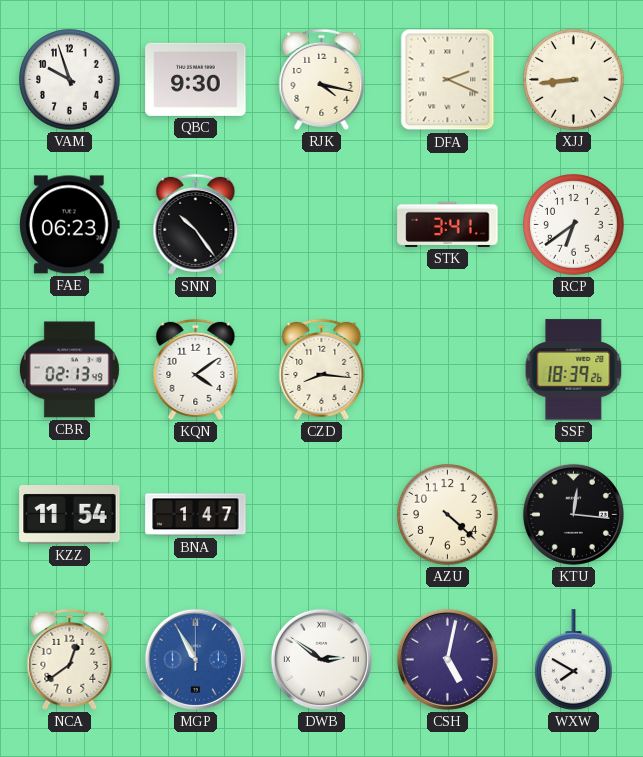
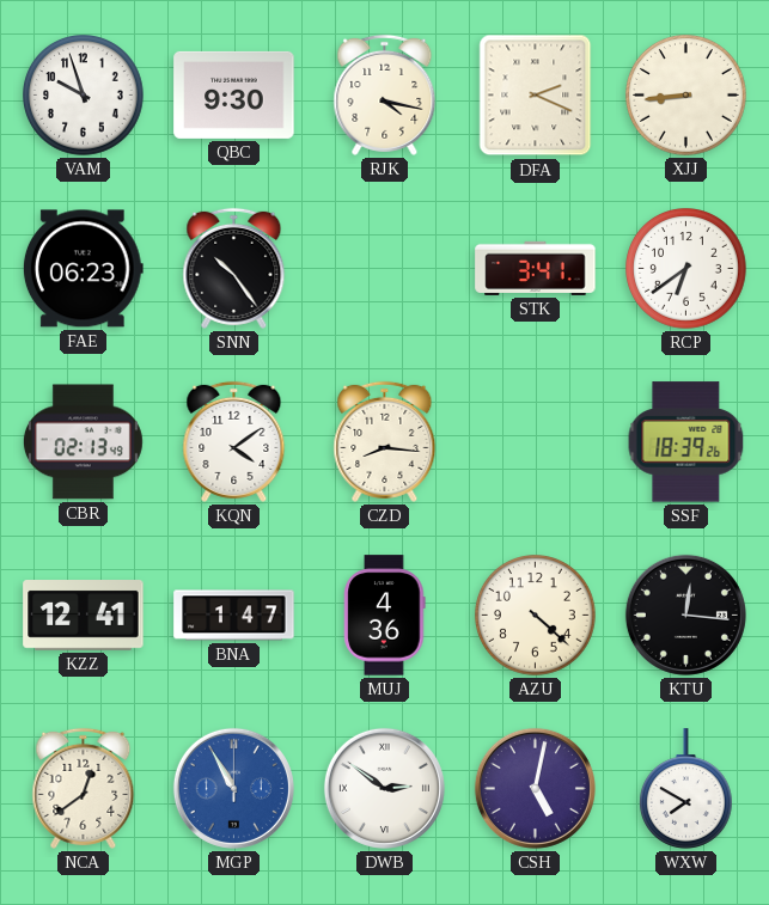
KZZ: 11:54 -> 12:41 (84, 616)
MUJ: none -> 4:36 (385, 616)
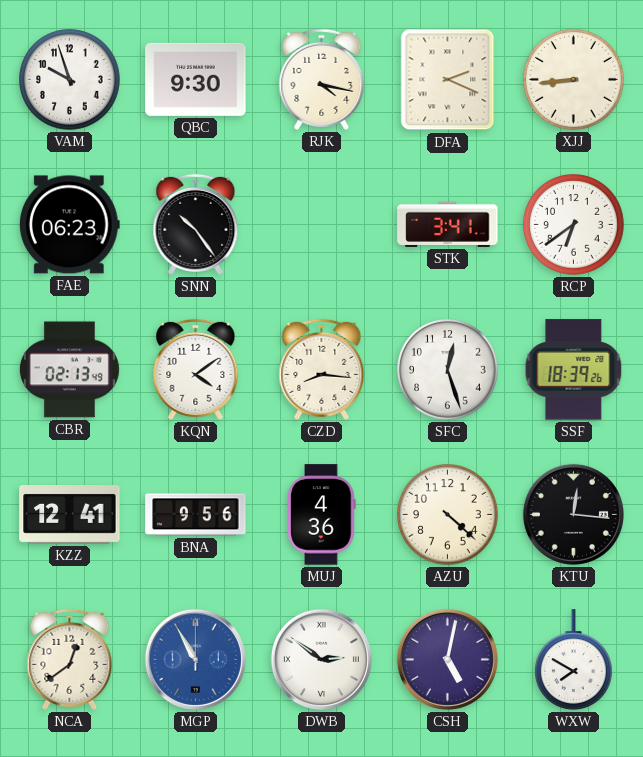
SFC: none -> 12:27 (448, 370)
BNA: 1:47 -> 9:56 (196, 515)
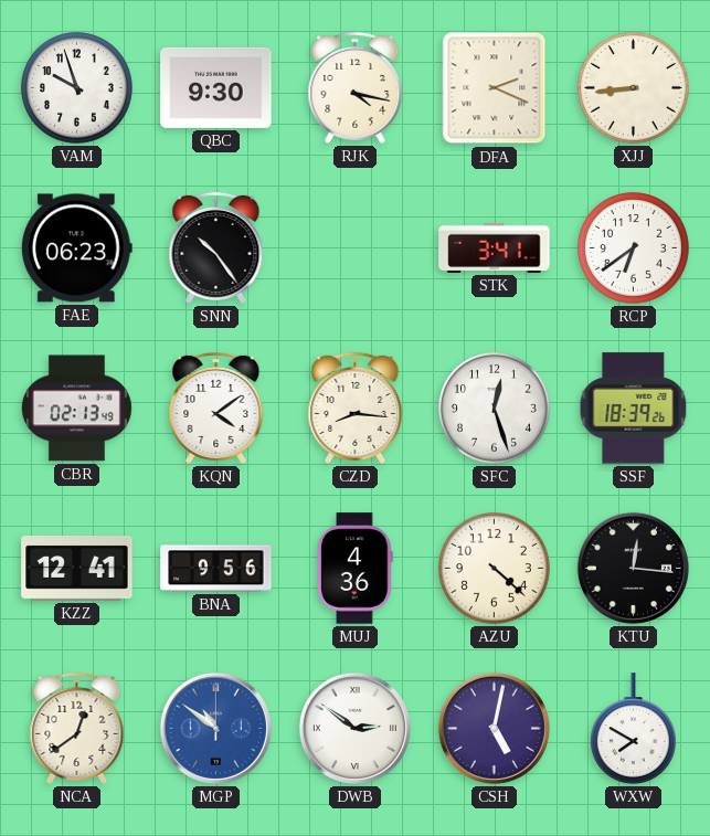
MGP: 10:55 -> 10:51 (215, 728)
